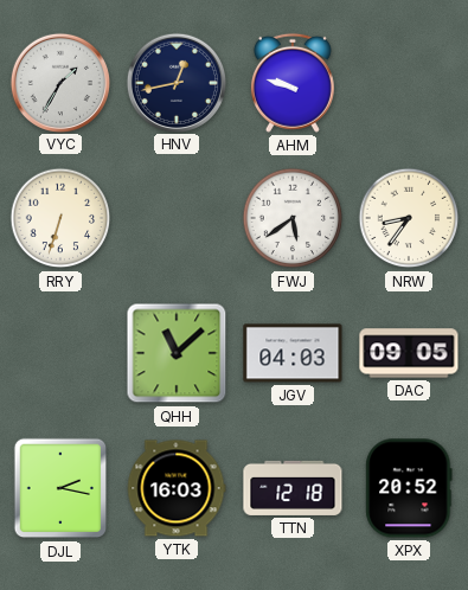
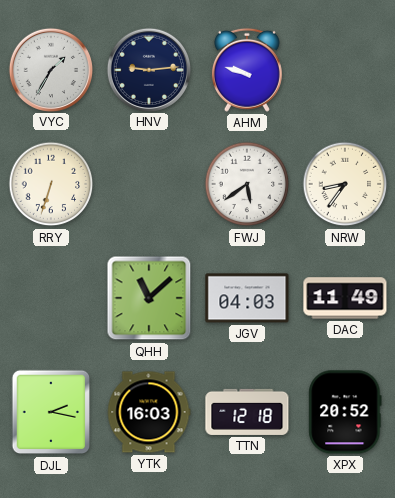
HNV: 12:43 -> 9:14 (148, 69)
DAC: 09:05 -> 11:49 (345, 298)
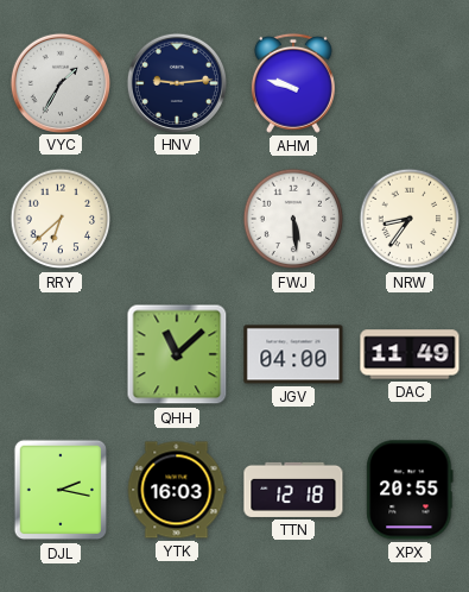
RRY: 6:33 -> 6:38 (61, 219)
FWJ: 5:39 -> 5:29 (293, 219)
JGV: 04:03 -> 04:00 (293, 354)
XPX: 20:52 -> 20:55 (410, 490)
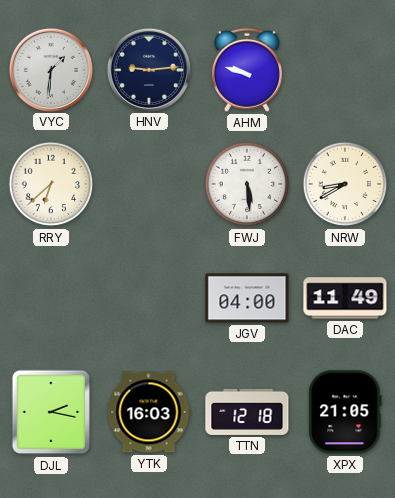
VYC: 1:35 -> 1:31 (50, 69)
NRW: 8:36 -> 8:40 (345, 184)
QHH: 11:08 -> none (177, 354)
XPX: 20:55 -> 21:05 (345, 412)
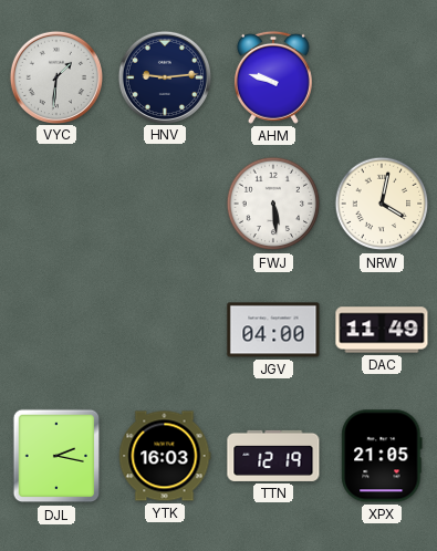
RRY: 6:38 -> none (51, 184)
NRW: 8:40 -> 4:02 (382, 204)
TTN: 12:18 -> 12:19 (273, 456)
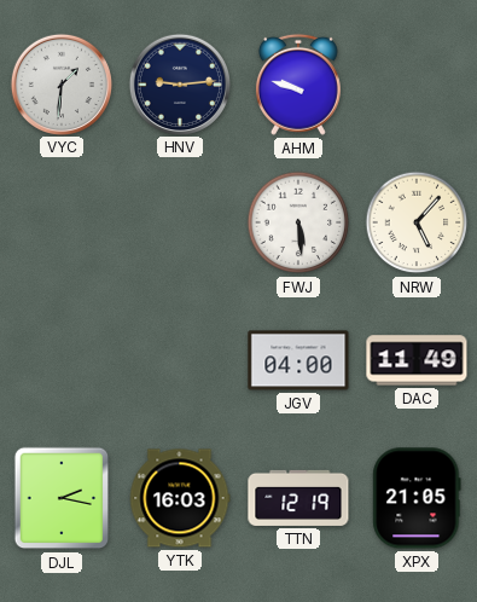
NRW: 4:02 -> 5:07 (417, 222)
